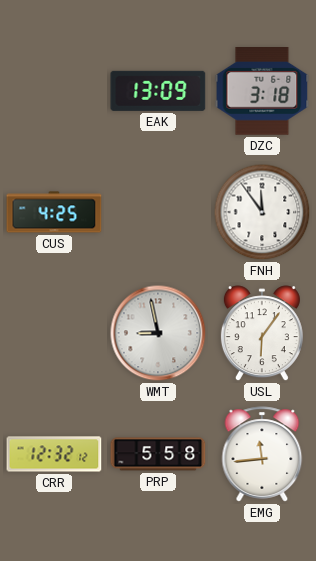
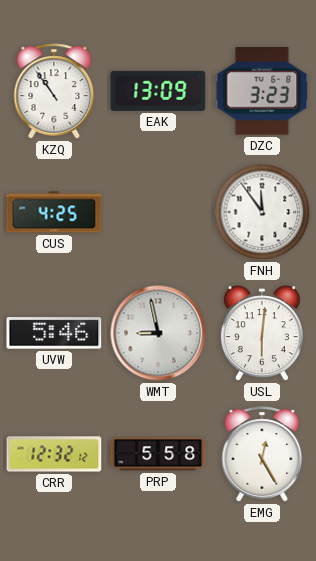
KZQ: none -> 10:54 (54, 91)
DZC: 3:18 -> 3:23 (262, 92)
UVW: none -> 5:46 (54, 333)
USL: 6:06 -> 6:01 (262, 334)
EMG: 11:44 -> 12:25 (262, 454)
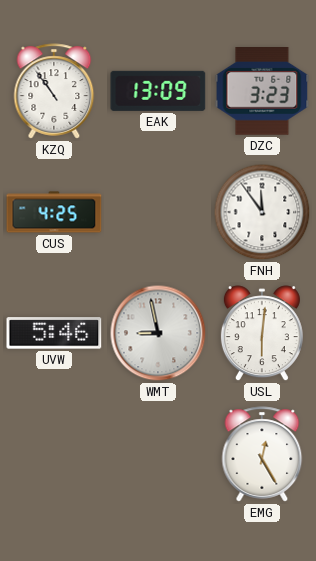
CRR: 12:32 -> none (54, 454)
PRP: 5:58 -> none (158, 454)
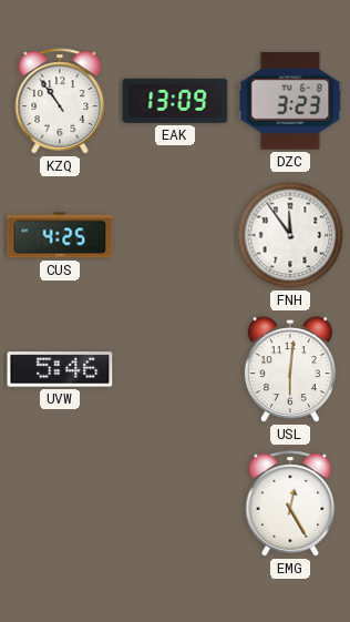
WMT: 8:58 -> none (158, 333)
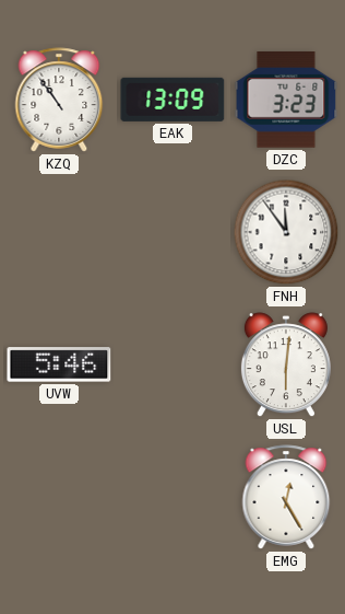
CUS: 4:25 -> none (60, 235)
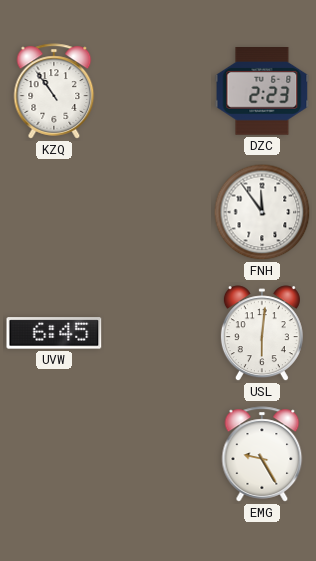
EAK: 13:09 -> none (172, 100)
DZC: 3:23 -> 2:23 (262, 92)
UVW: 5:46 -> 6:45 (54, 333)
EMG: 12:25 -> 9:25 (262, 454)
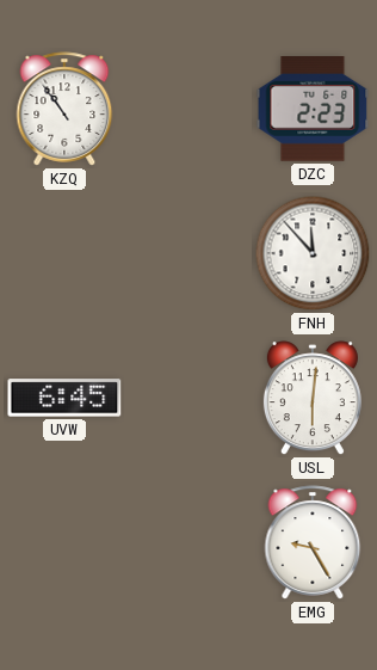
FNH: 11:54 -> 11:53 (313, 253)
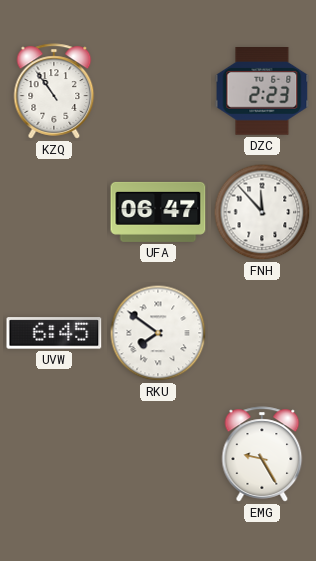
UFA: none -> 06:47 (158, 212)
RKU: none -> 7:51 (158, 333)
USL: 6:01 -> none (313, 399)
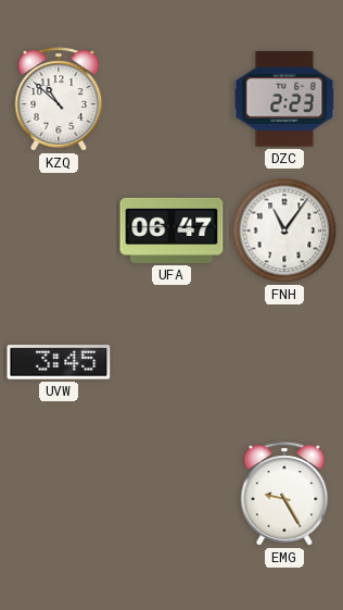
KZQ: 10:54 -> 10:52 (59, 99)
FNH: 11:53 -> 11:06 (284, 231)
UVW: 6:45 -> 3:45 (59, 362)
RKU: 7:51 -> none (158, 333)
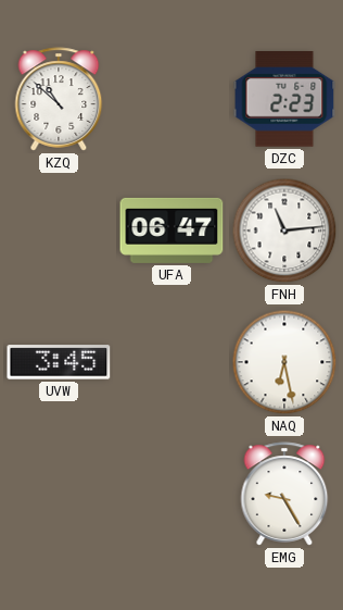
FNH: 11:06 -> 11:14 (284, 231)
NAQ: none -> 6:28 (284, 362)
